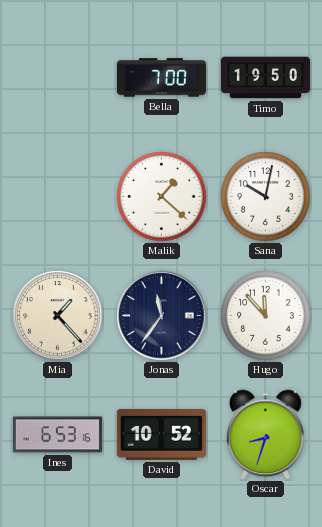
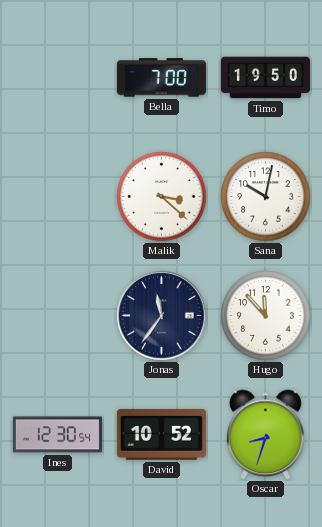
Malik: 1:22 -> 3:22 (162, 197)
Mia: 1:23 -> none (58, 316)
Ines: 6:53 -> 12:30 (57, 435)
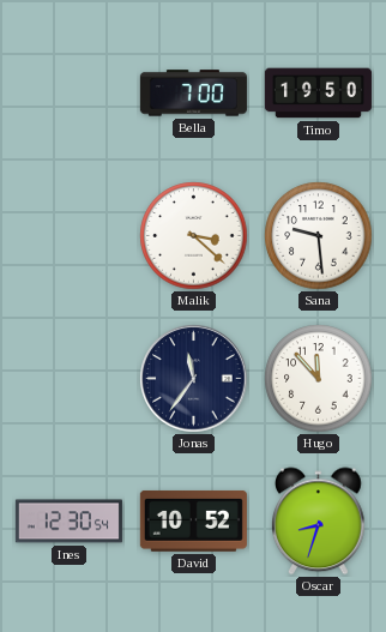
Sana: 10:02 -> 9:29 (319, 236)
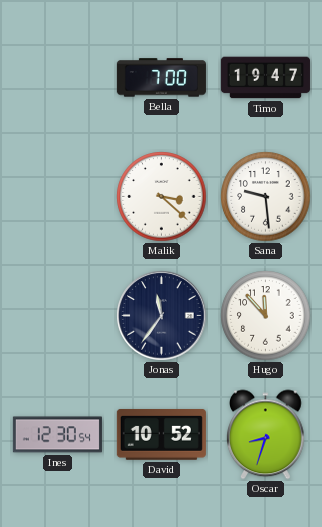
Timo: 19:50 -> 19:47 (265, 78)
